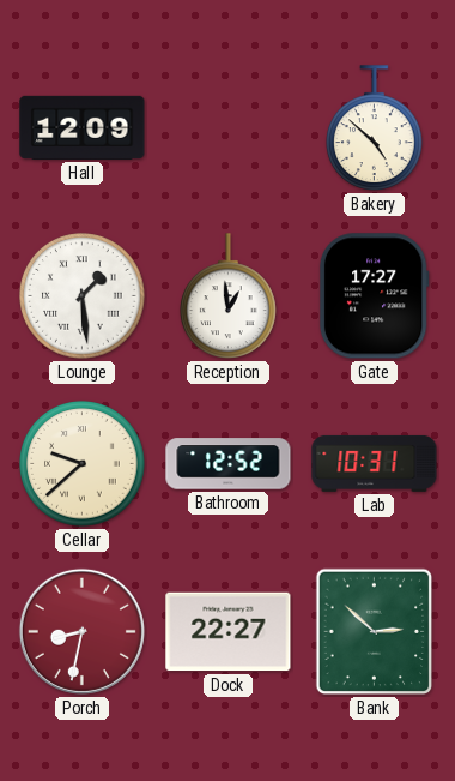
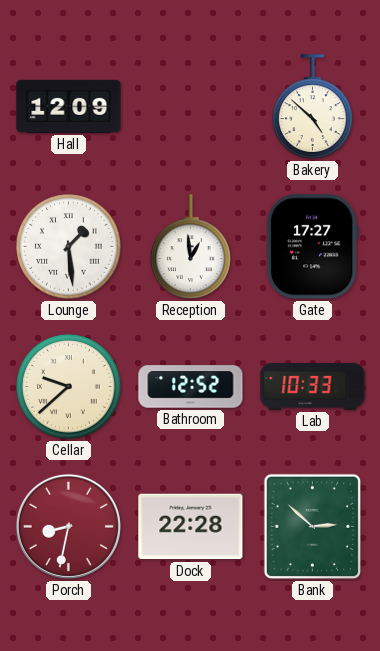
Lab: 10:31 -> 10:33 (313, 386)
Dock: 22:27 -> 22:28 (191, 527)
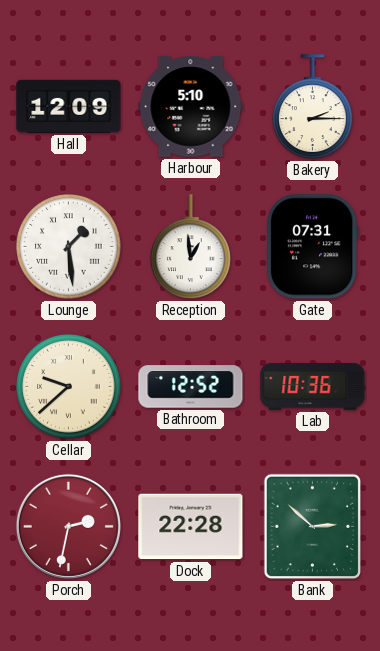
Harbour: none -> 5:10 (191, 107)
Bakery: 4:52 -> 2:15 (313, 107)
Gate: 17:27 -> 07:31 (312, 247)
Lab: 10:33 -> 10:36 (313, 386)
Porch: 8:32 -> 2:32 (68, 526)
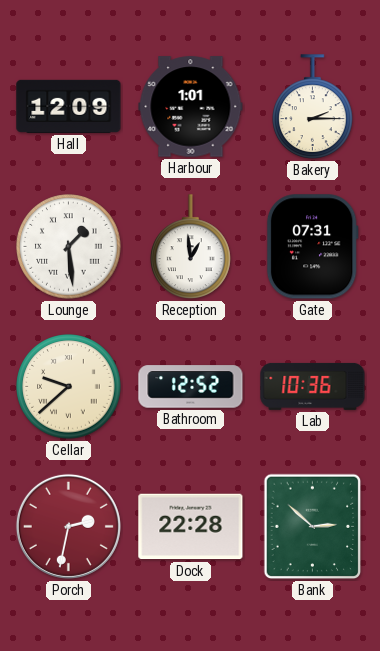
Harbour: 5:10 -> 1:01 (191, 107)
